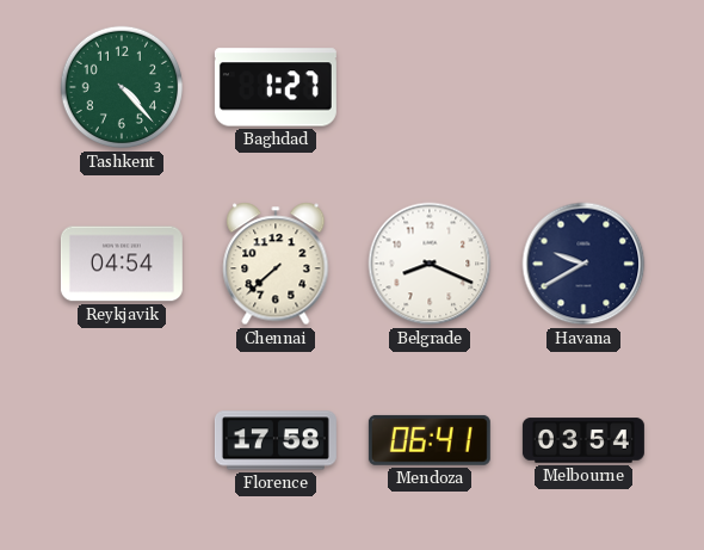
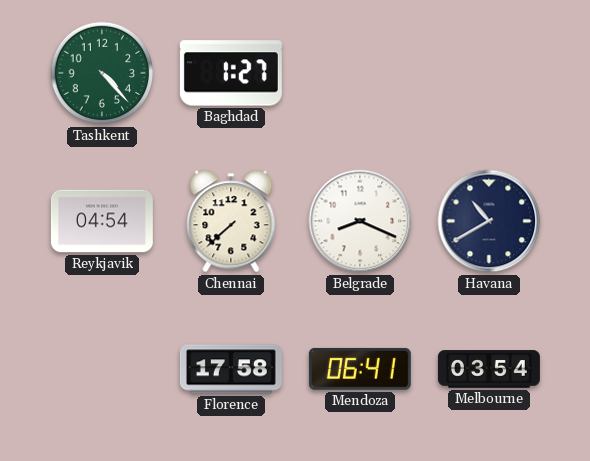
Havana: 9:40 -> 10:40 (489, 221)
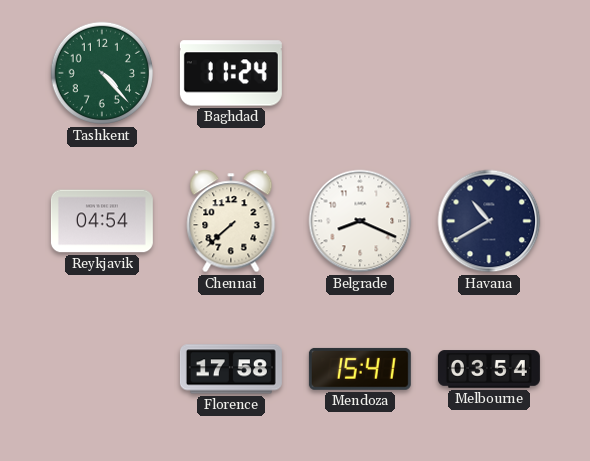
Baghdad: 1:27 -> 11:24 (231, 73)
Mendoza: 06:41 -> 15:41 (360, 369)
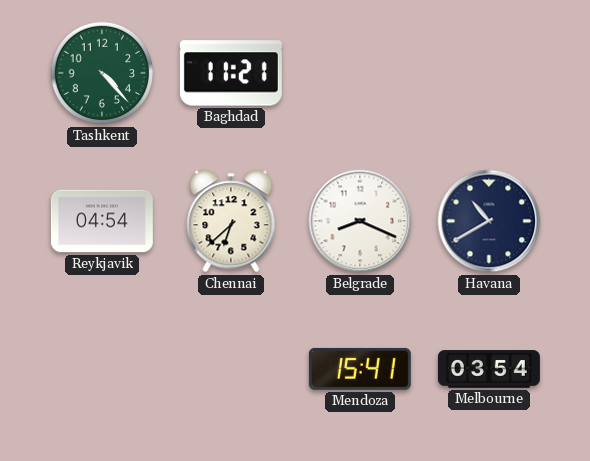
Baghdad: 11:24 -> 11:21 (231, 73)
Chennai: 7:38 -> 6:38 (231, 221)
Florence: 17:58 -> none (231, 369)
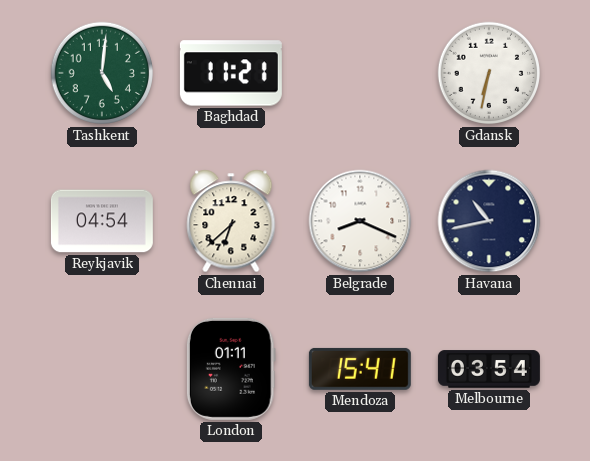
Tashkent: 4:23 -> 5:01 (102, 73)
Gdansk: none -> 6:32 (489, 73)
Havana: 10:40 -> 10:43 (489, 221)
London: none -> 01:11 (231, 369)
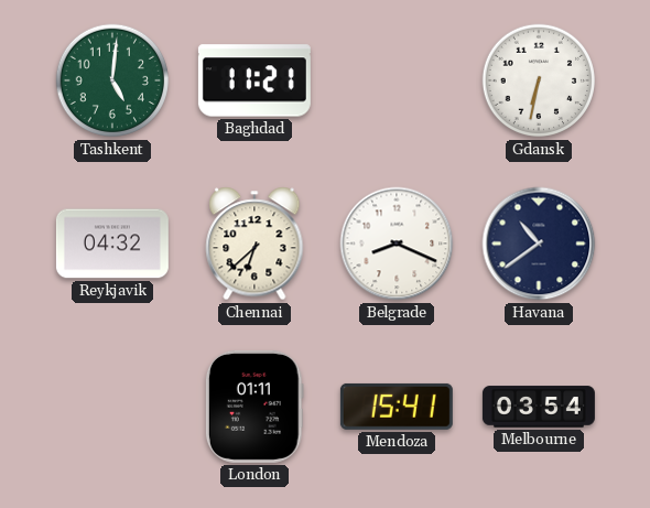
Reykjavik: 04:54 -> 04:32 (112, 244)
Havana: 10:43 -> 10:39 (539, 244)
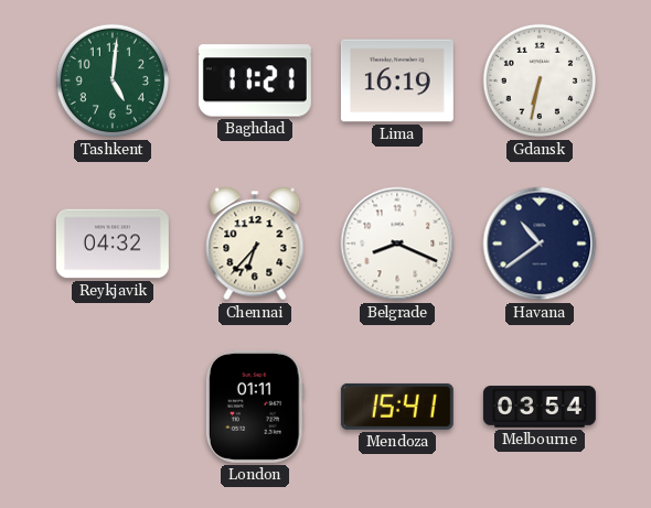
Lima: none -> 16:19 (397, 80)
Chennai: 6:38 -> 6:37 (255, 244)
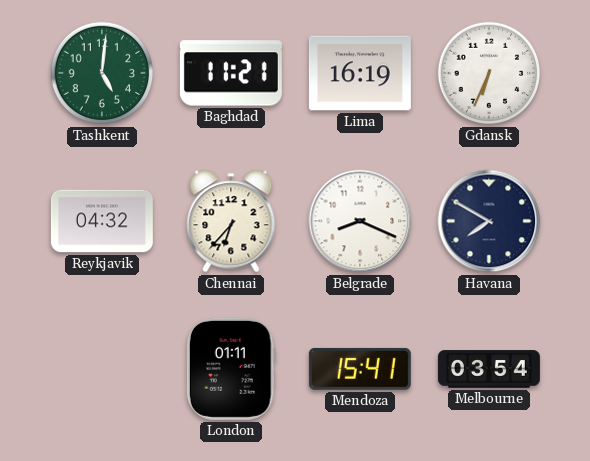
Gdansk: 6:32 -> 6:34 (489, 73)
Havana: 10:39 -> 7:50 (489, 221)
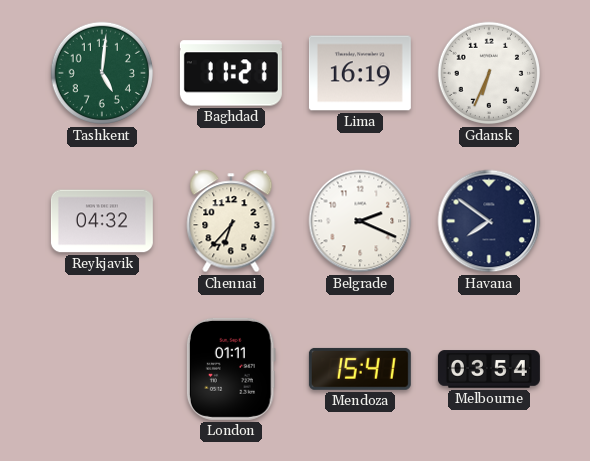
Belgrade: 8:19 -> 2:19 (360, 221)
Havana: 7:50 -> 7:51 (489, 221)
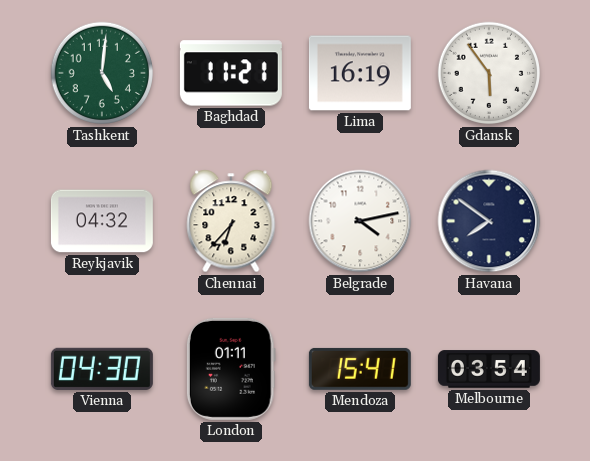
Gdansk: 6:34 -> 5:54 (489, 73)
Belgrade: 2:19 -> 4:13 (360, 221)
Vienna: none -> 04:30 (102, 369)
